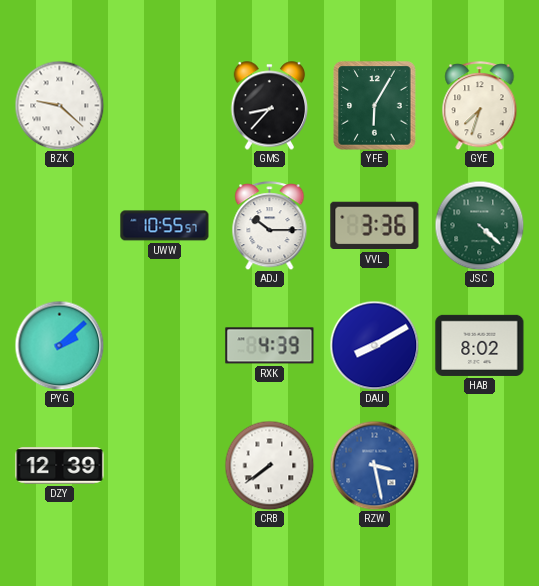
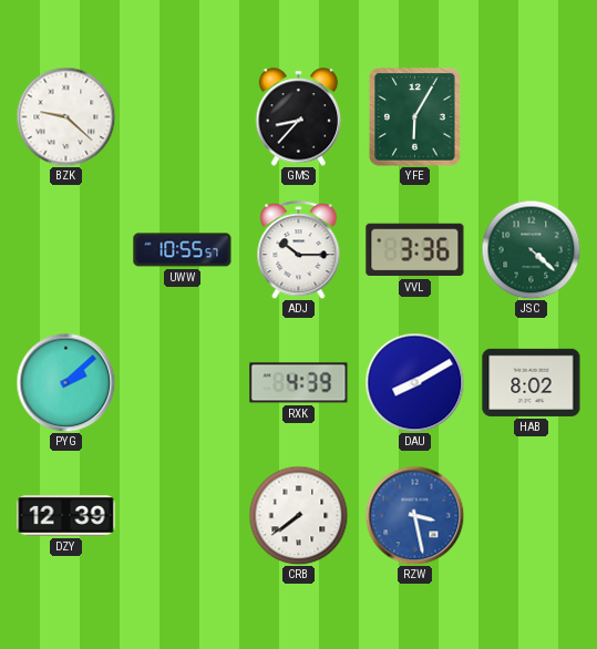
GYE: 7:33 -> none (480, 106)
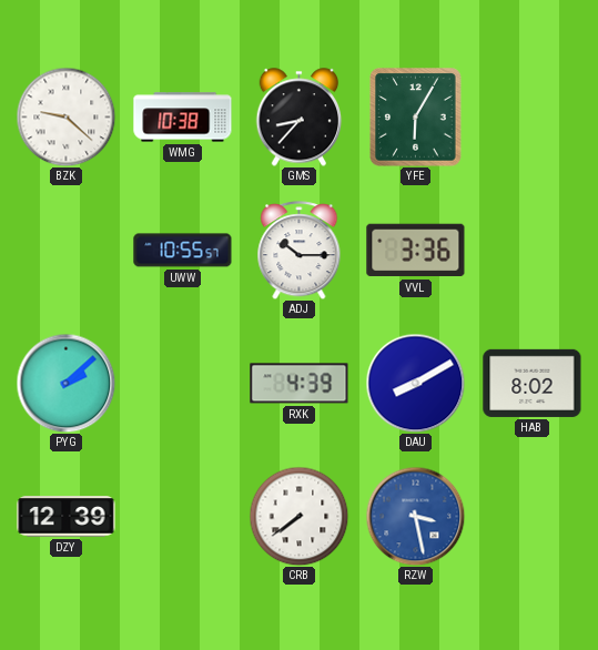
WMG: none -> 10:38 (183, 118)
JSC: 4:22 -> none (531, 249)
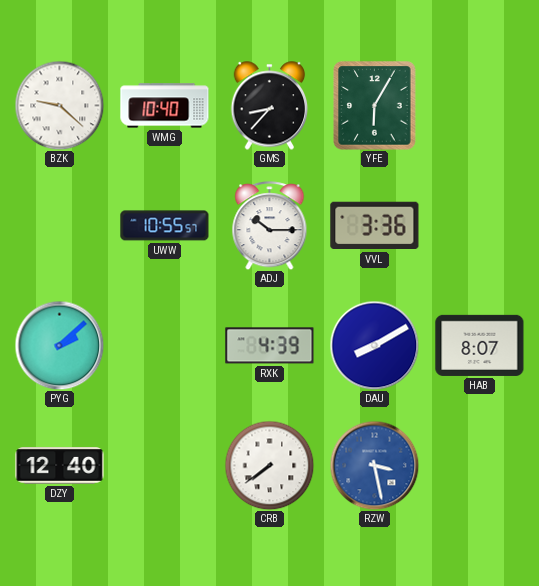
WMG: 10:38 -> 10:40 (165, 106)
HAB: 8:02 -> 8:07 (480, 345)
DZY: 12:39 -> 12:40 (60, 466)
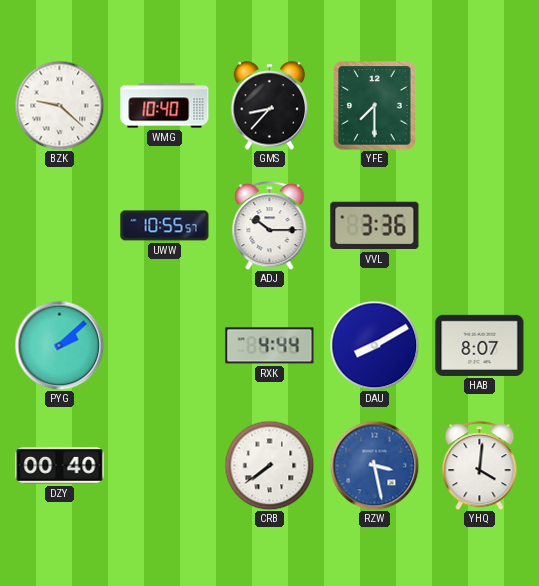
YFE: 6:05 -> 7:30 (375, 106)
RXK: 4:39 -> 4:44 (270, 346)
DZY: 12:40 -> 00:40 (60, 466)
YHQ: none -> 4:01 (480, 466)
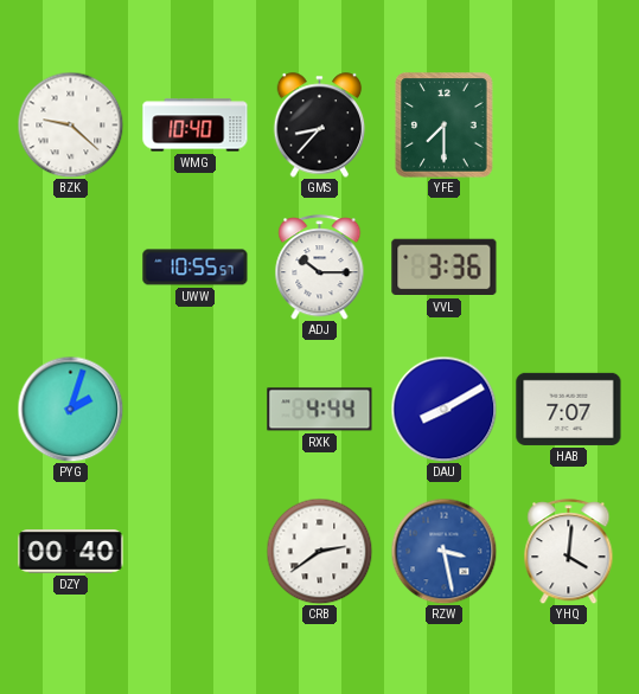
PYG: 2:08 -> 2:03 (70, 409)
HAB: 8:07 -> 7:07 (569, 409)
CRB: 7:39 -> 2:39 (319, 551)
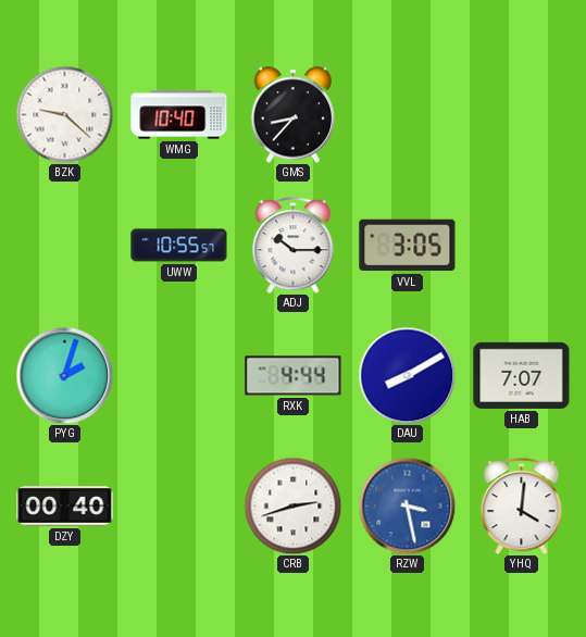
YFE: 7:30 -> none (445, 126)
VVL: 3:36 -> 3:05 (408, 246)
CRB: 2:39 -> 2:42 (292, 505)
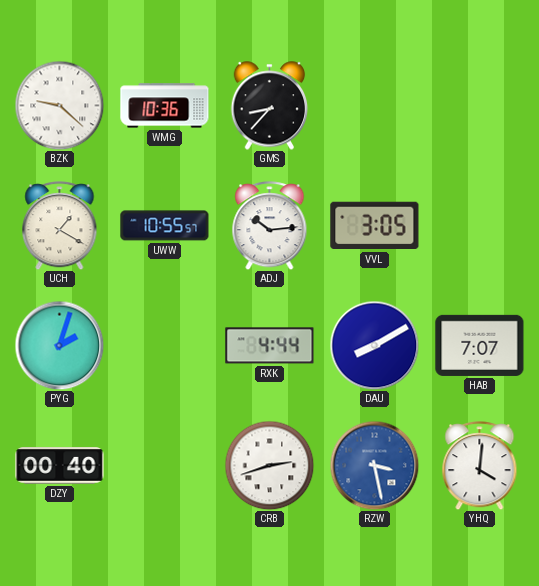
WMG: 10:40 -> 10:36 (165, 106)
UCH: none -> 1:20 (60, 226)
ADJ: 10:15 -> 10:14 (270, 226)
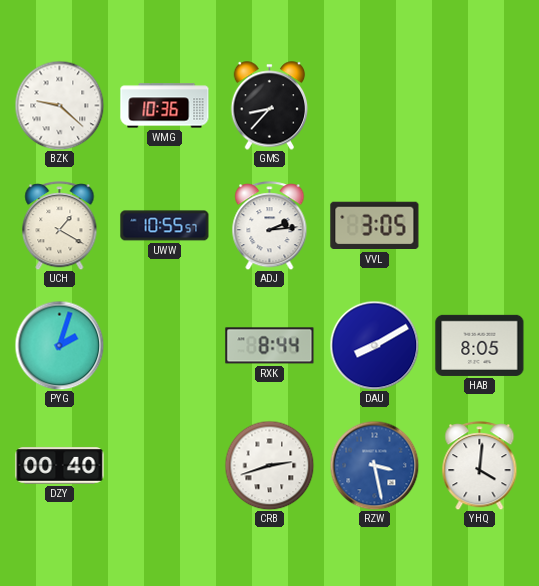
ADJ: 10:14 -> 2:14 (270, 226)
RXK: 4:44 -> 8:44 (270, 346)
HAB: 7:07 -> 8:05 (480, 345)
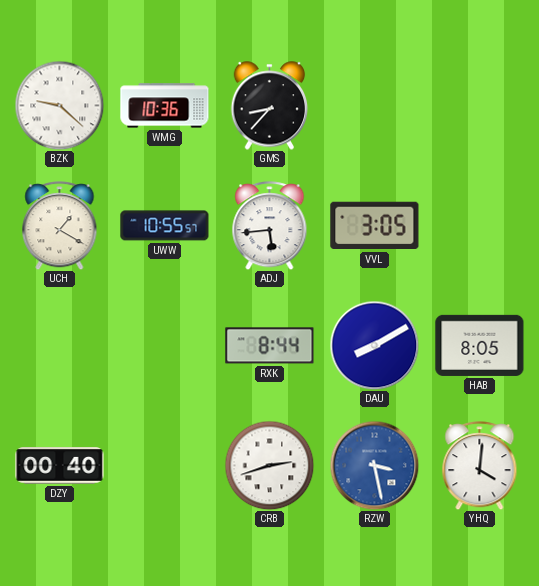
ADJ: 2:14 -> 5:44 (270, 226)
PYG: 2:03 -> none (59, 345)
